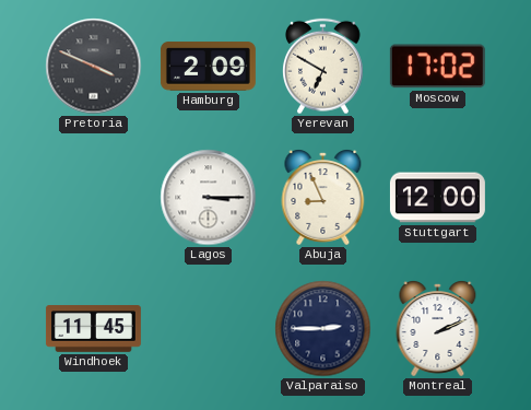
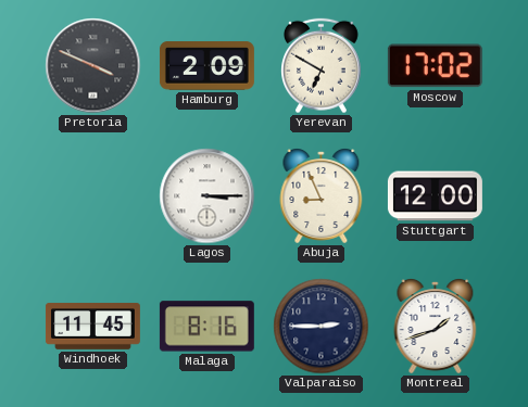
Malaga: none -> 8:16 (206, 327)
Montreal: 2:11 -> 1:42 (436, 327)
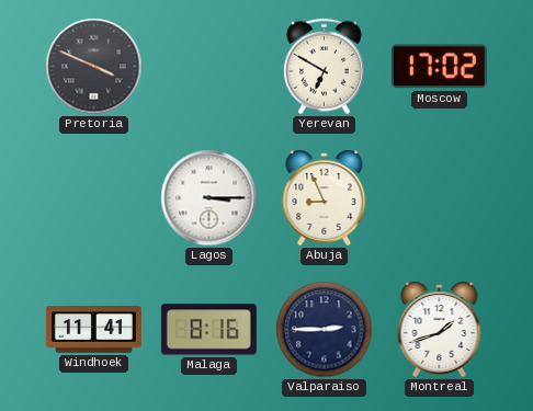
Hamburg: 2:09 -> none (206, 66)
Stuttgart: 12:00 -> none (435, 196)
Windhoek: 11:45 -> 11:41 (93, 330)
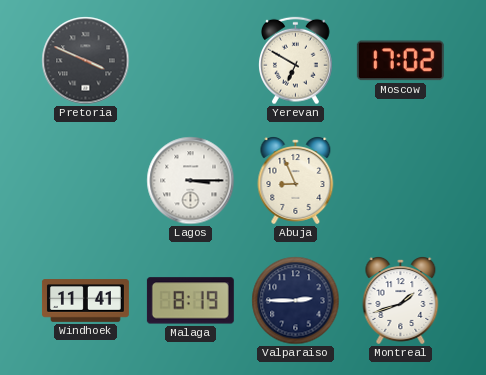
Malaga: 8:16 -> 8:19 (190, 301)
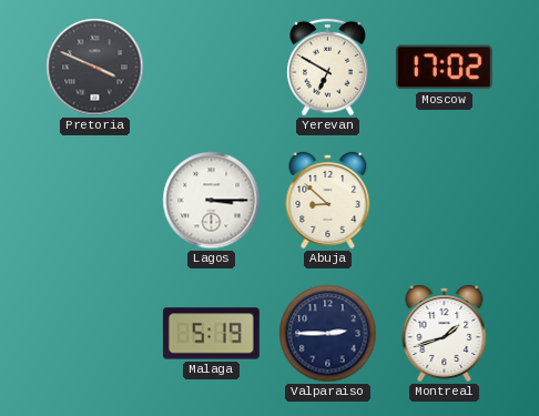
Abuja: 8:56 -> 8:52 (328, 201)
Windhoek: 11:41 -> none (85, 301)
Malaga: 8:19 -> 5:19 (211, 334)
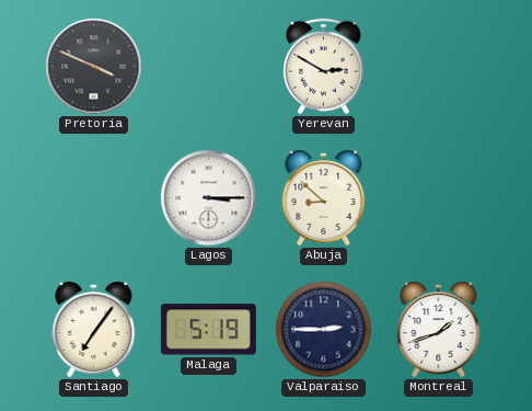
Yerevan: 6:50 -> 2:50 (324, 67)
Moscow: 17:02 -> none (444, 68)
Santiago: none -> 7:06 (94, 330)
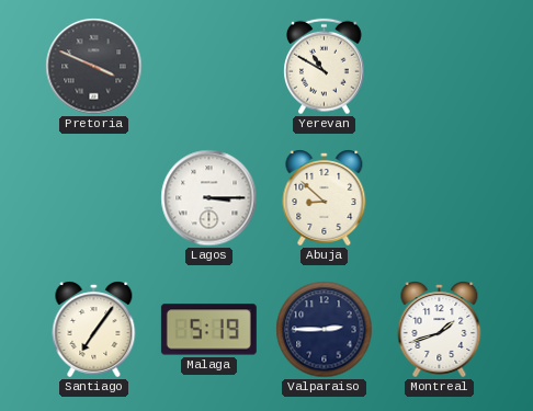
Yerevan: 2:50 -> 10:50 (325, 67)
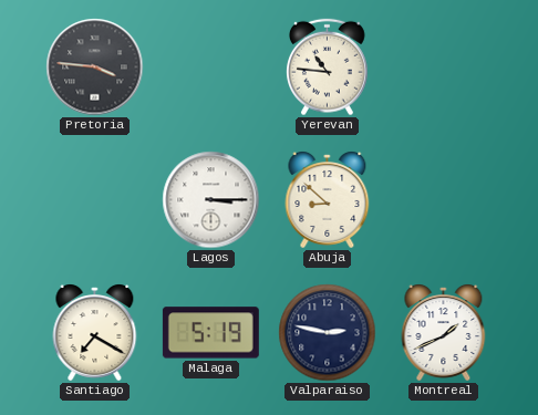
Pretoria: 3:49 -> 3:46 (95, 68)
Yerevan: 10:50 -> 10:46 (328, 68)
Santiago: 7:06 -> 7:20 (95, 333)
Valparaiso: 2:45 -> 2:47 (328, 333)
Montreal: 1:42 -> 1:41 (444, 333)
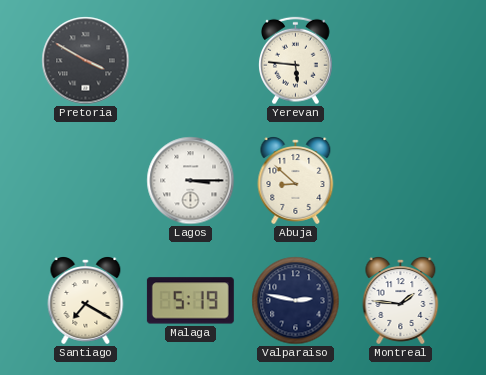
Pretoria: 3:46 -> 3:50 (86, 61)
Yerevan: 10:46 -> 5:46 (296, 61)
Montreal: 1:41 -> 1:46 (401, 301)
